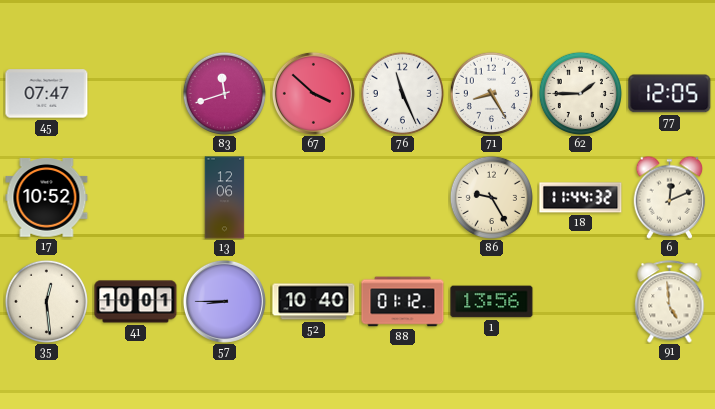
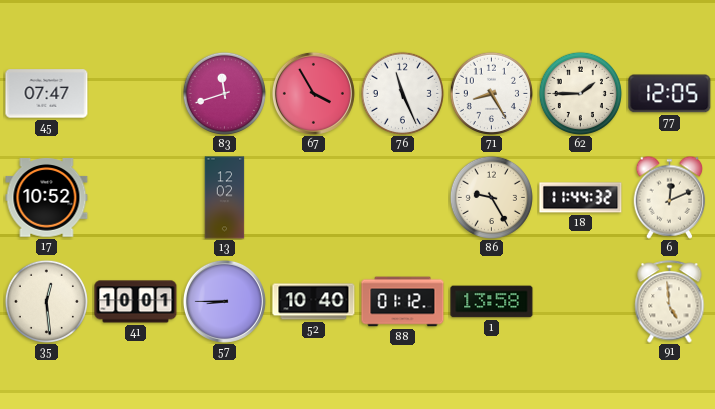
67: 3:52 -> 3:55 (313, 93)
13: 12:06 -> 12:02 (225, 198)
1: 13:56 -> 13:58 (492, 302)
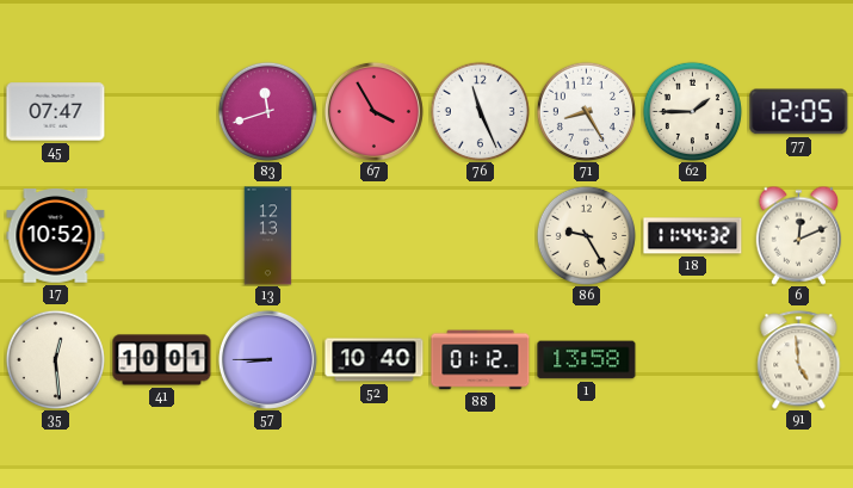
13: 12:02 -> 12:13 (268, 236)
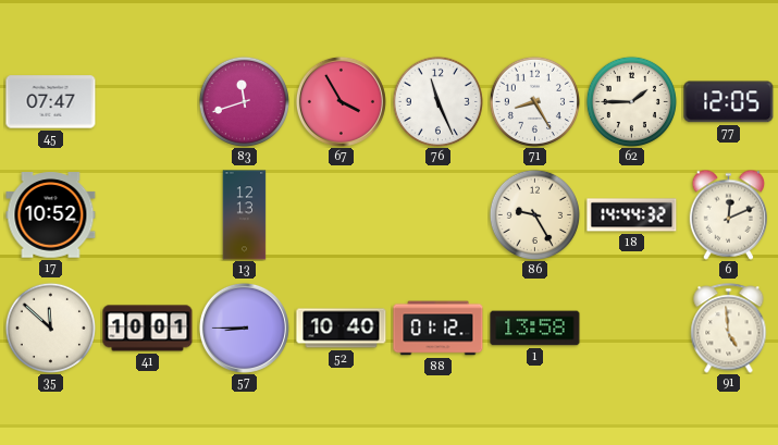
18: 11:44 -> 14:44 (632, 215)
35: 12:29 -> 11:52 (50, 327)
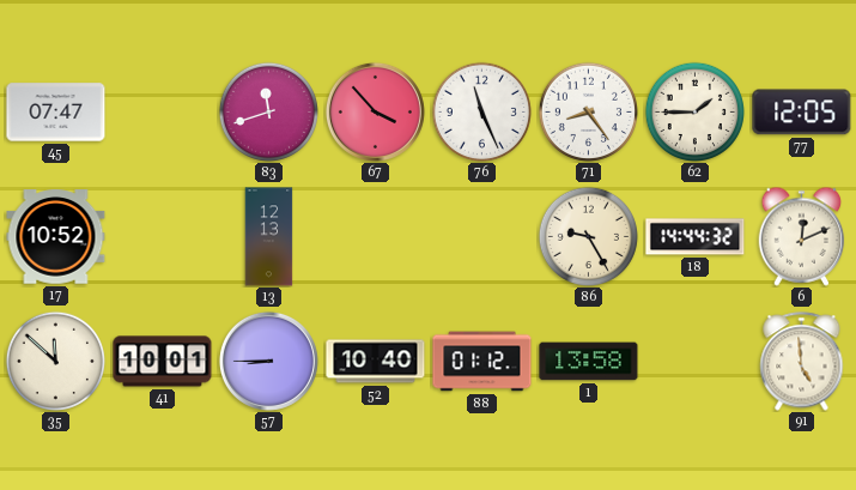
67: 3:55 -> 3:53 (375, 111)
71: 8:25 -> 8:24 (588, 111)
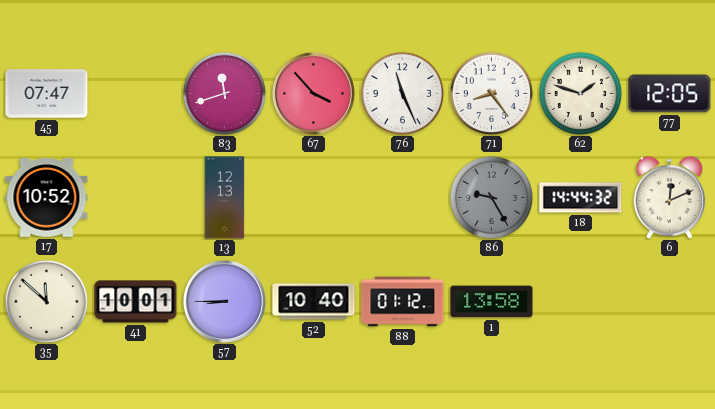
62: 1:45 -> 1:48 (580, 93)
86 dial: cream -> grey (491, 197)
91: 4:59 -> none (802, 362)
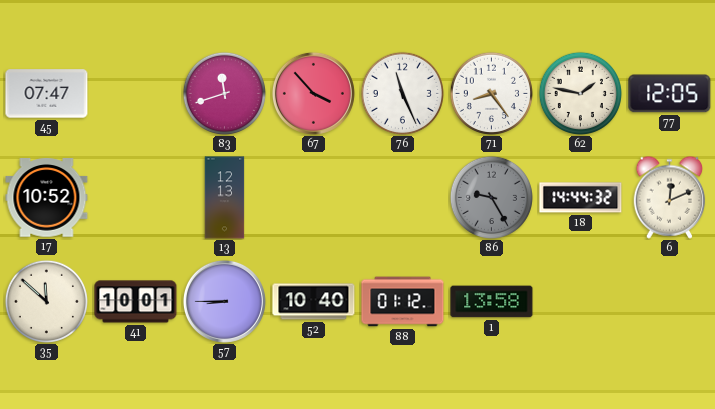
62: 1:48 -> 1:47 (580, 93)
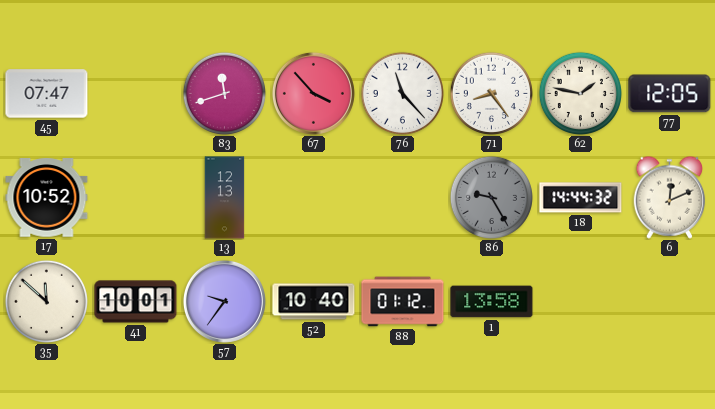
76: 11:26 -> 11:23 (402, 93)
57: 8:45 -> 9:36 (224, 301)
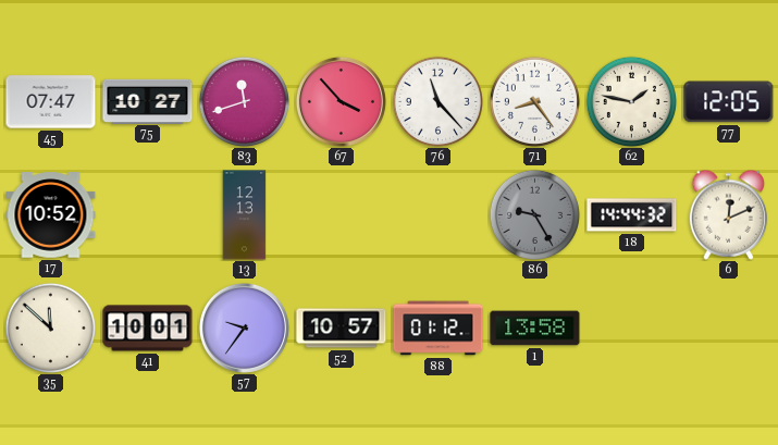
75: none -> 10:27 (148, 101)
52: 10:40 -> 10:57 (342, 329)
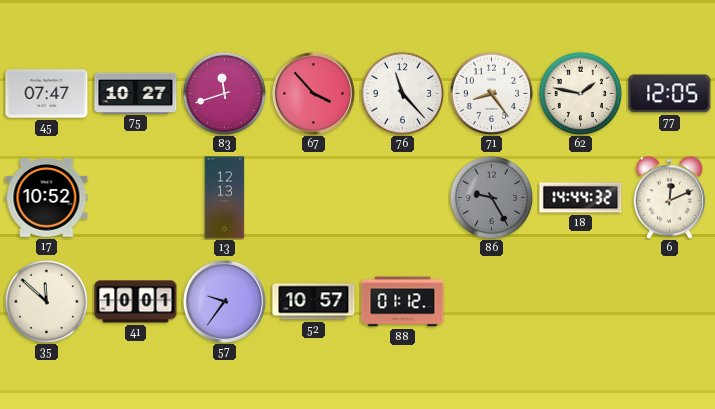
1: 13:58 -> none (535, 329)
